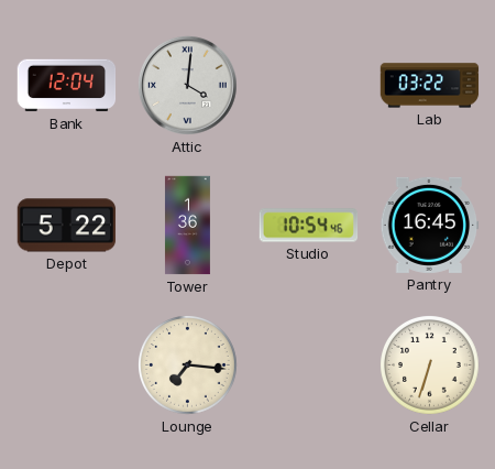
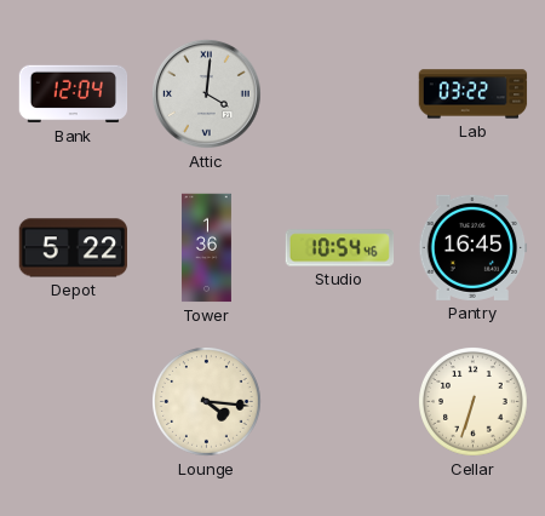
Lounge: 7:16 -> 4:16 (207, 402)
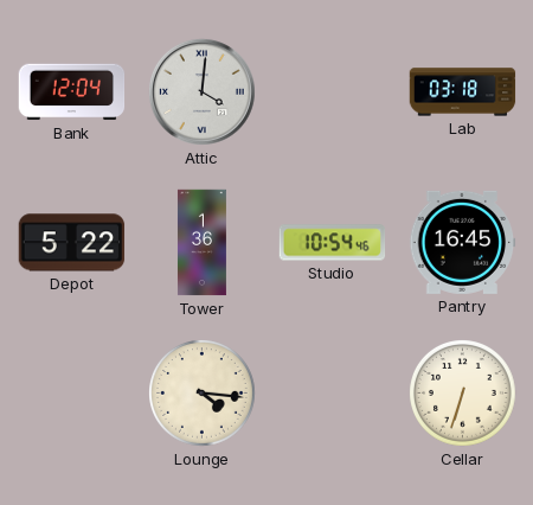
Lab: 03:22 -> 03:18 (463, 92)
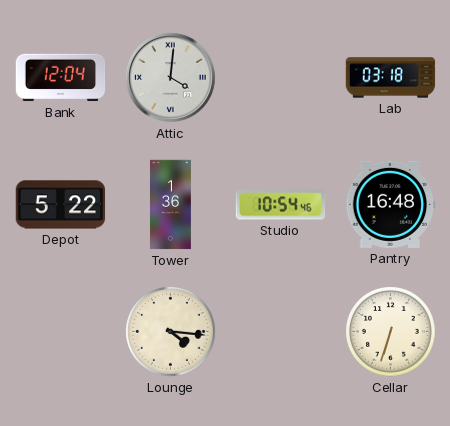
Pantry: 16:45 -> 16:48 (391, 204)
